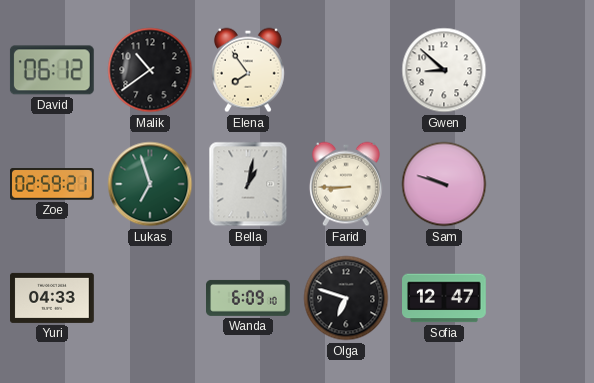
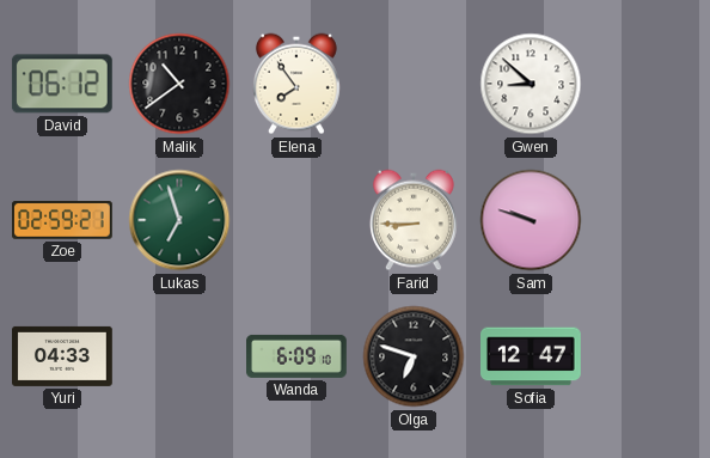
Bella: 1:02 -> none (248, 184)
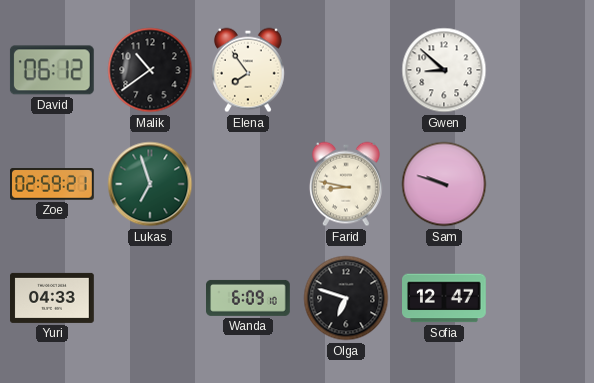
Farid: 8:45 -> 8:47 (346, 184)
